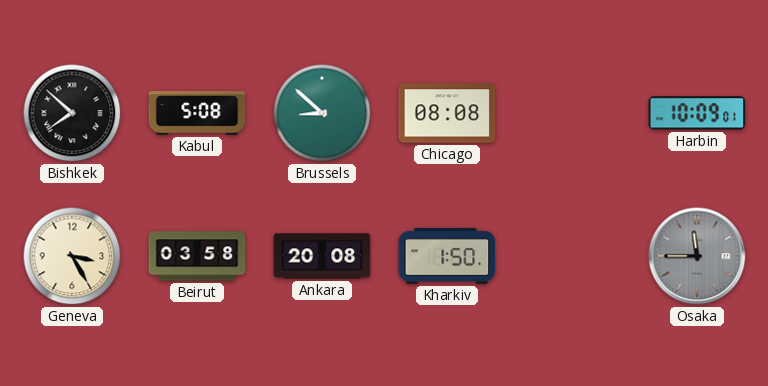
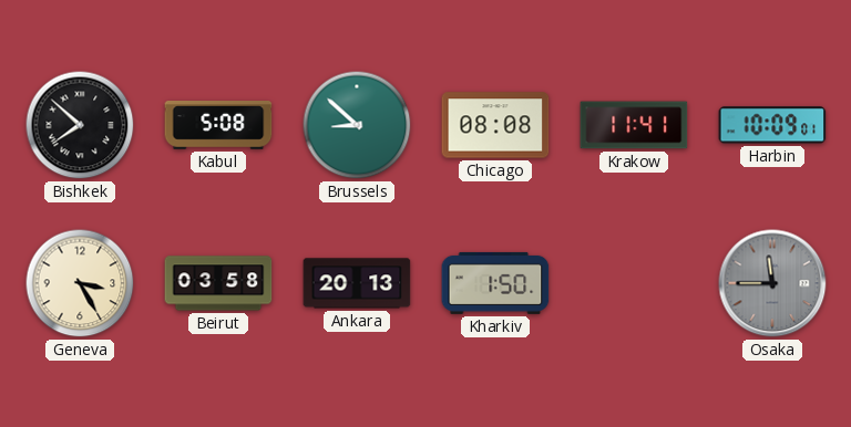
Krakow: none -> 11:41 (634, 125)
Ankara: 20:08 -> 20:13 (357, 283)
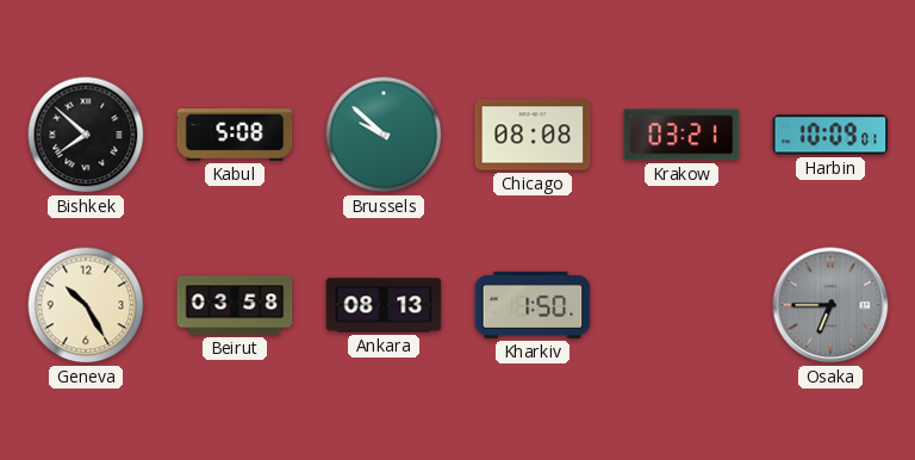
Brussels: 8:52 -> 9:52 (384, 135)
Krakow: 11:41 -> 03:21 (681, 135)
Geneva: 3:25 -> 10:25 (86, 305)
Ankara: 20:13 -> 08:13 (384, 305)
Osaka: 11:45 -> 6:45 (830, 305)
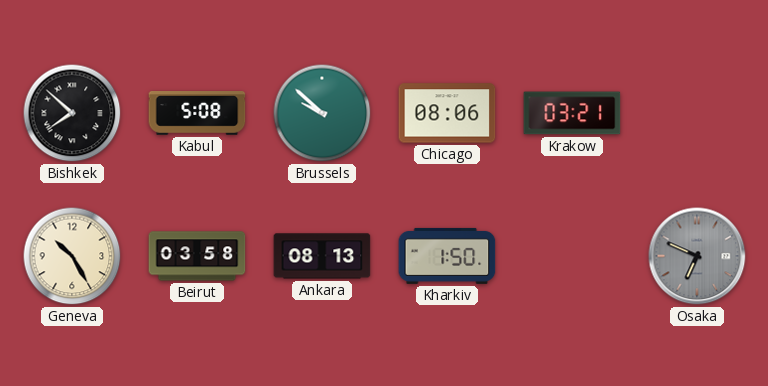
Chicago: 08:08 -> 08:06 (447, 113)
Harbin: 10:09 -> none (830, 135)
Osaka: 6:45 -> 6:49 (697, 256)
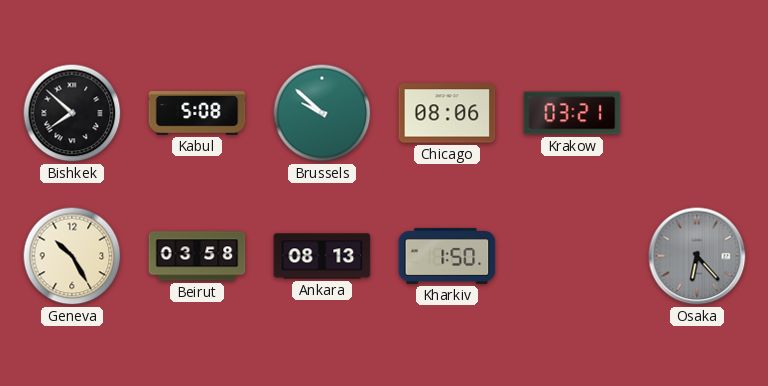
Osaka: 6:49 -> 6:23 (697, 256)
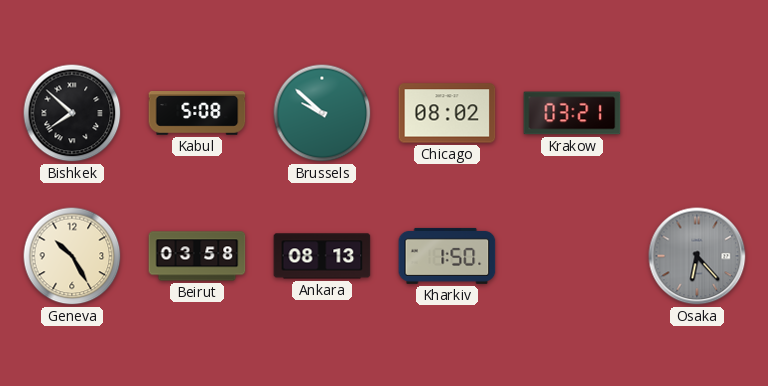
Chicago: 08:06 -> 08:02 (447, 113)
